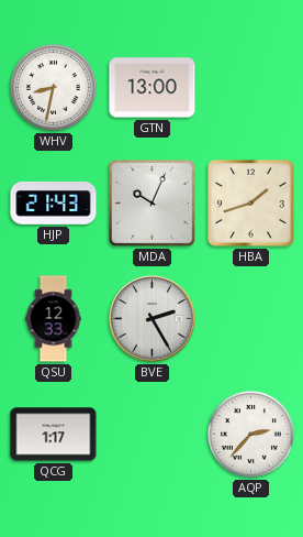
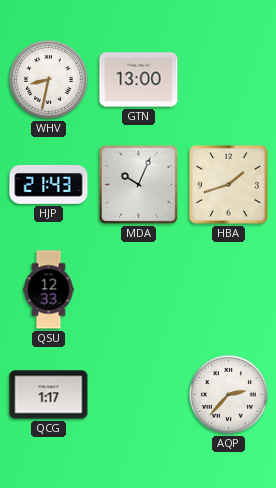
BVE: 2:25 -> none (153, 319)
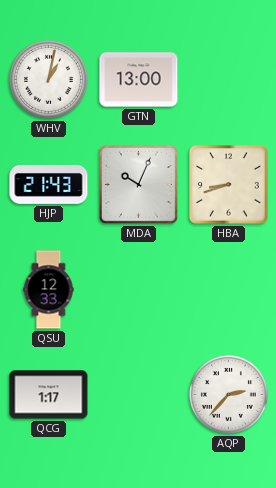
WHV: 8:32 -> 1:02 (48, 79)
HBA: 1:42 -> 8:42 (229, 185)
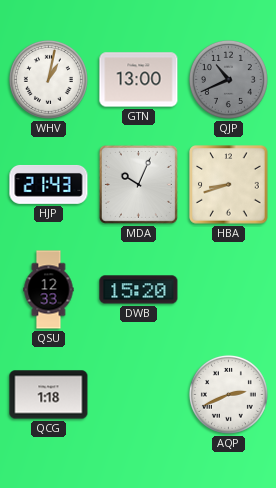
QJP: none -> 10:41 (228, 79)
DWB: none -> 15:20 (139, 290)
QCG: 1:17 -> 1:18 (49, 395)
AQP: 2:37 -> 2:41 (228, 394)
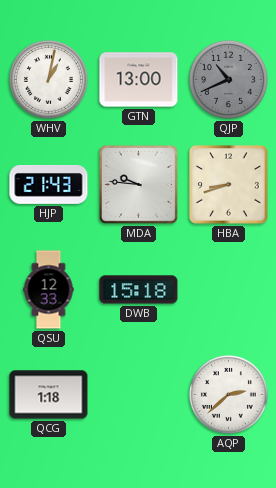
MDA: 10:04 -> 9:46 (138, 184)
DWB: 15:20 -> 15:18 (139, 290)
AQP: 2:41 -> 2:38 (228, 394)
